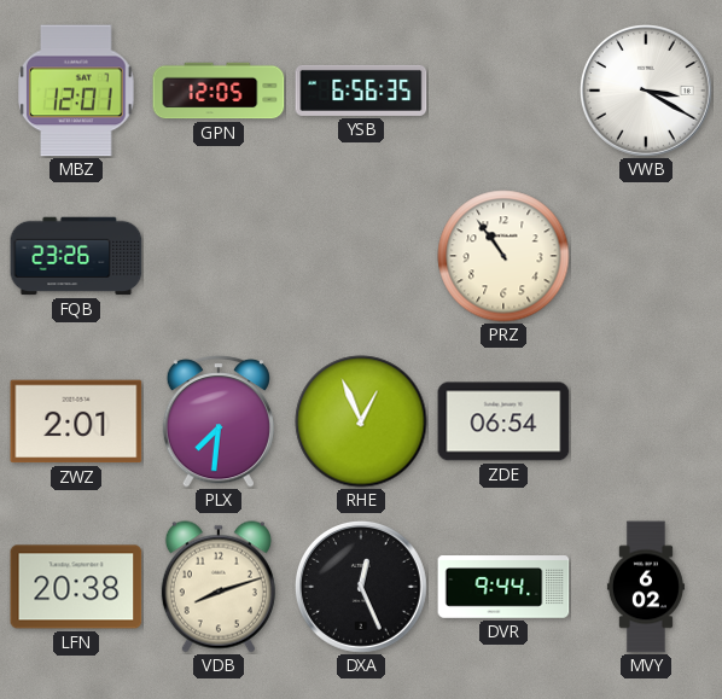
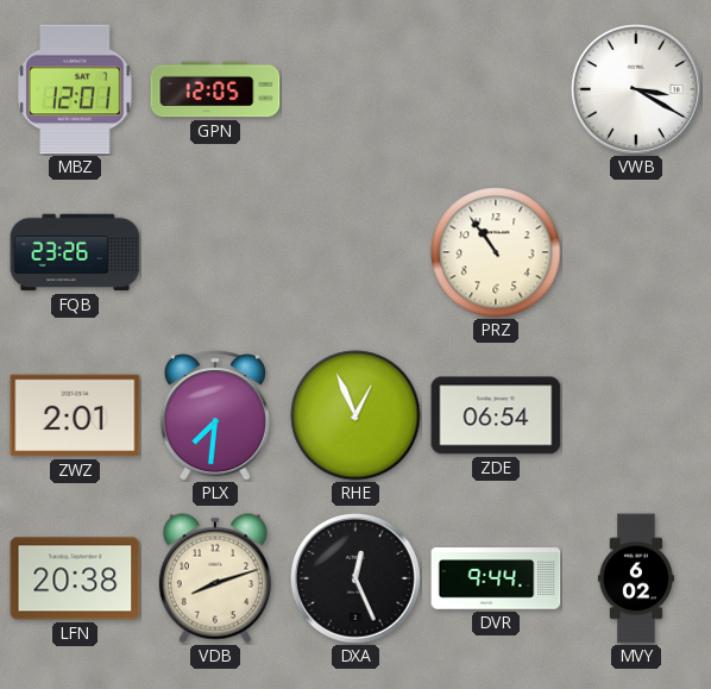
YSB: 6:56 -> none (361, 91)
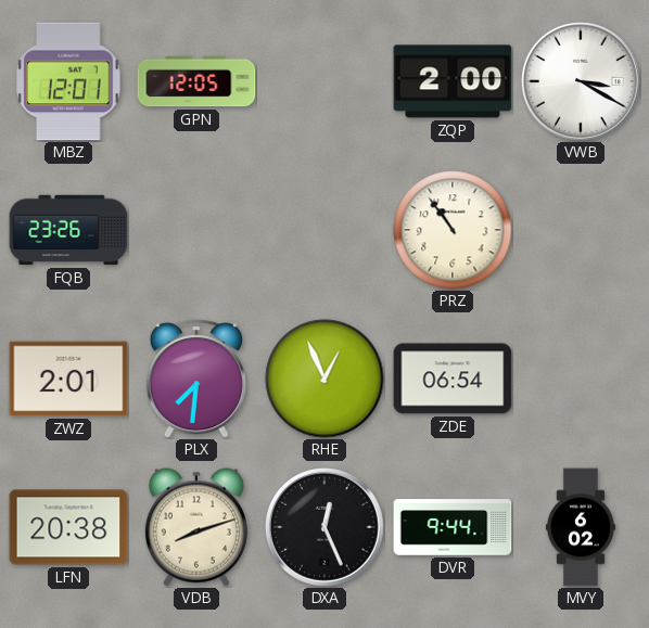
ZQP: none -> 2:00 (453, 81)
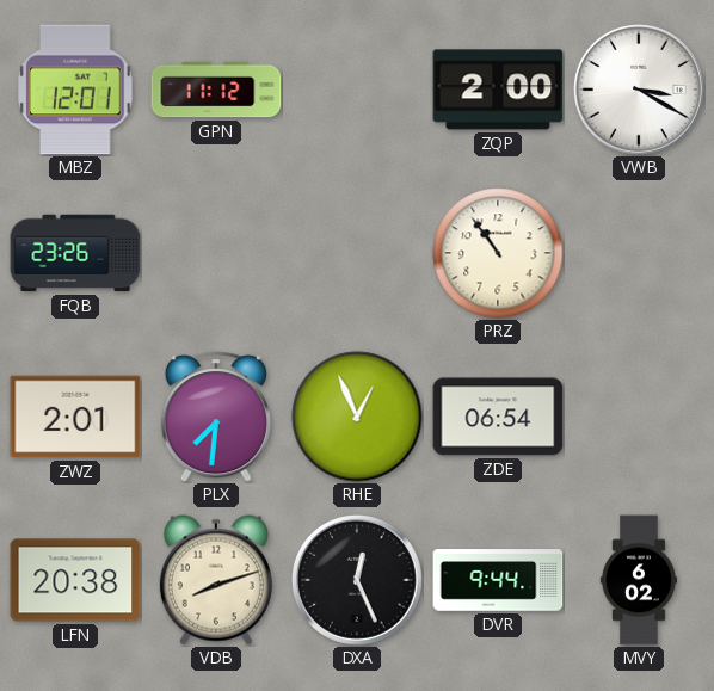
GPN: 12:05 -> 11:12 (216, 90)
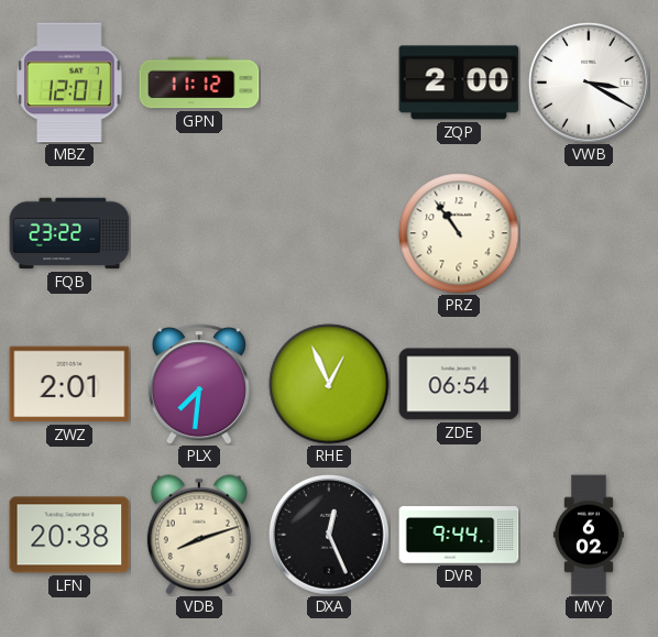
FQB: 23:26 -> 23:22 (69, 233)
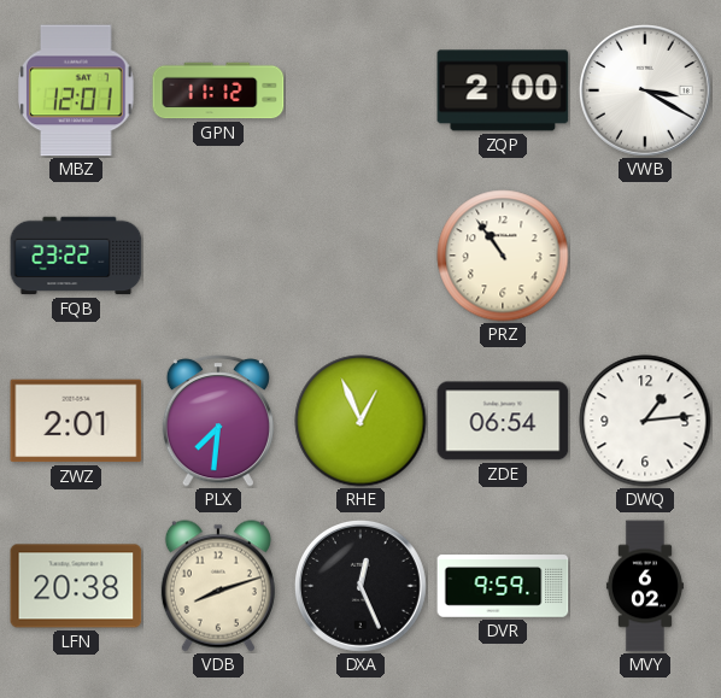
DWQ: none -> 1:14 (645, 421)
DVR: 9:44 -> 9:59 (503, 586)
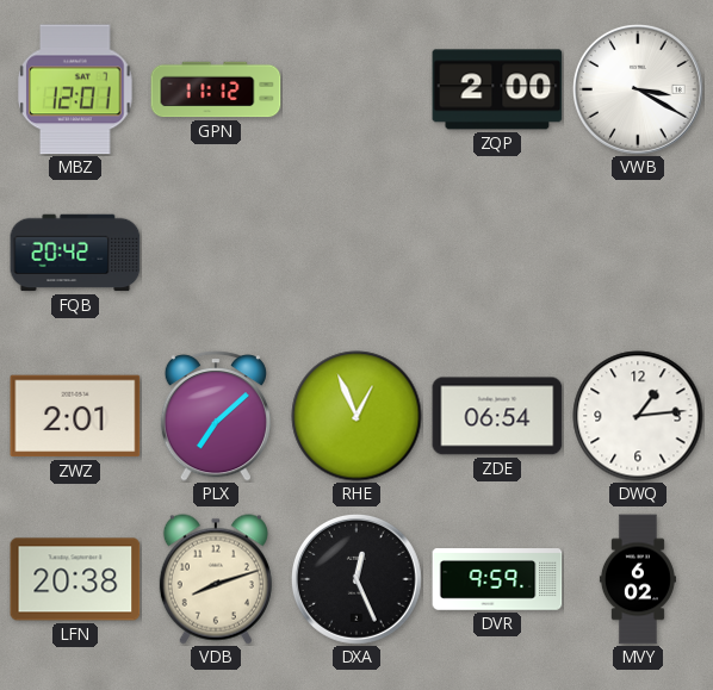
FQB: 23:22 -> 20:42 (75, 253)
PRZ: 10:54 -> none (503, 256)
PLX: 7:31 -> 7:08 (216, 416)
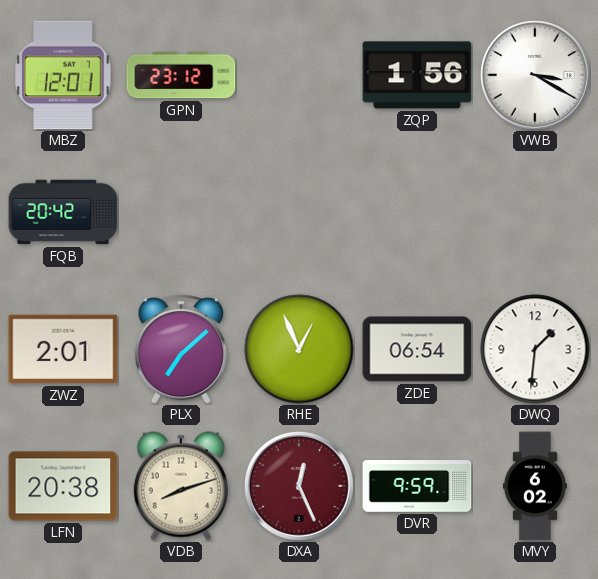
GPN: 11:12 -> 23:12 (181, 75)
ZQP: 2:00 -> 1:56 (417, 75)
DWQ: 1:14 -> 1:31 (535, 349)
DXA dial: black -> burgundy (300, 487)
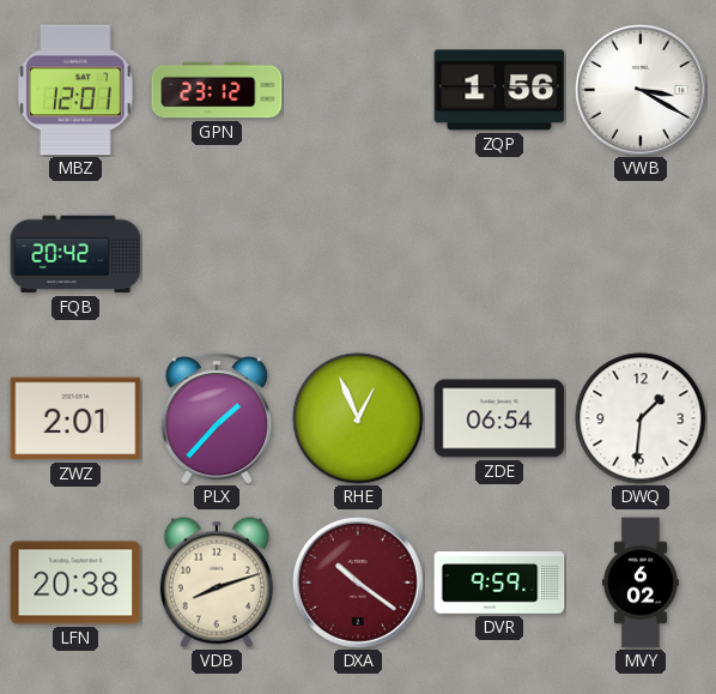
PLX: 7:08 -> 1:37 (217, 418)
DXA: 12:26 -> 10:21 (359, 584)
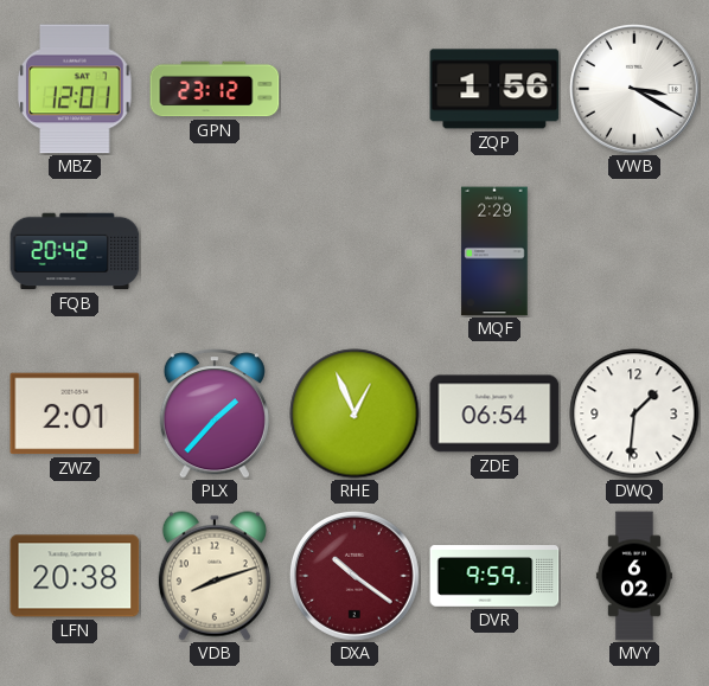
MQF: none -> 2:29 (494, 251)
